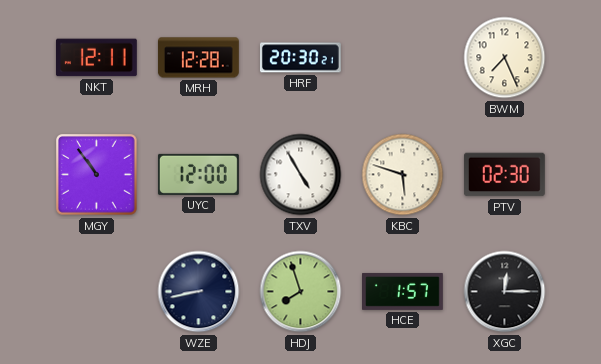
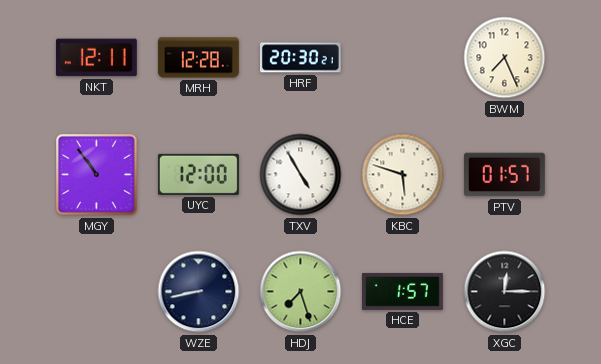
PTV: 02:30 -> 01:57 (504, 175)
HDJ: 7:57 -> 7:27 (301, 292)
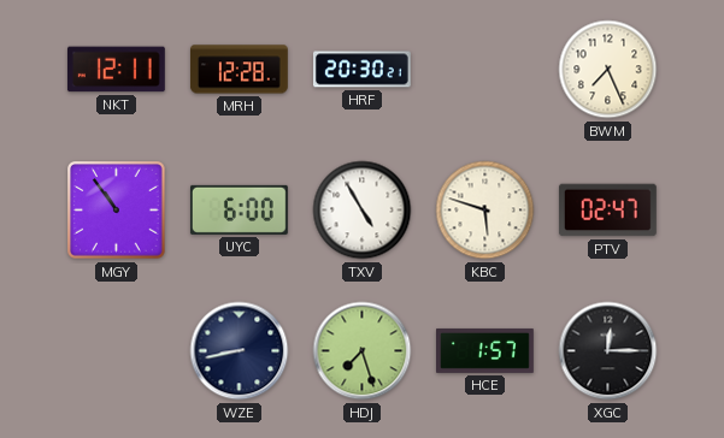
UYC: 12:00 -> 6:00 (239, 209)
PTV: 01:57 -> 02:47 (607, 211)
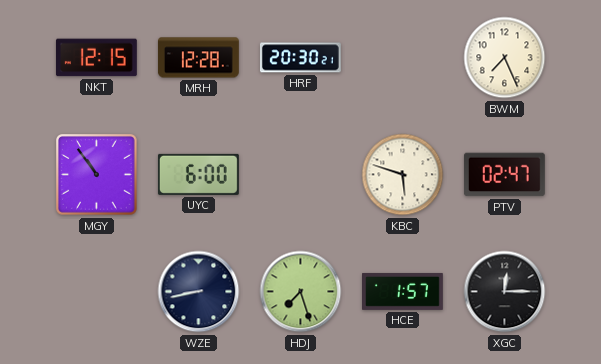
NKT: 12:11 -> 12:15 (96, 58)
TXV: 4:55 -> none (363, 211)
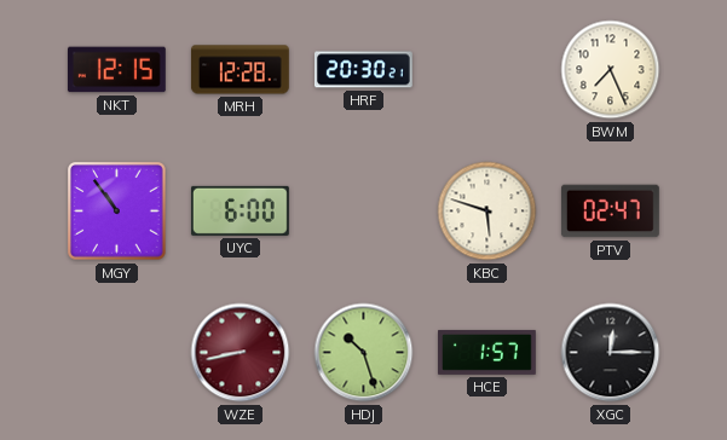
WZE dial: navy -> burgundy (241, 353)
HDJ: 7:27 -> 10:27 (364, 353)
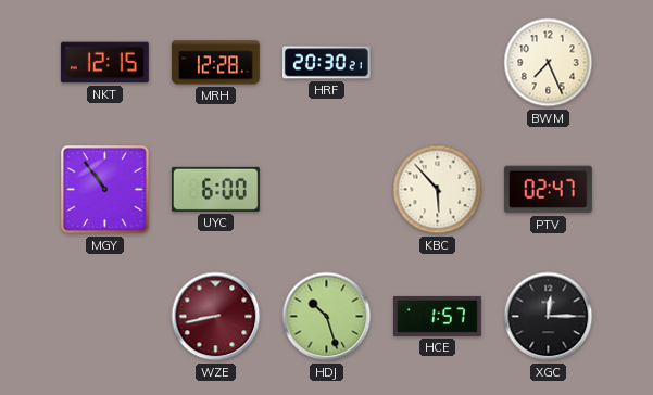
KBC: 5:48 -> 5:53 (438, 190)
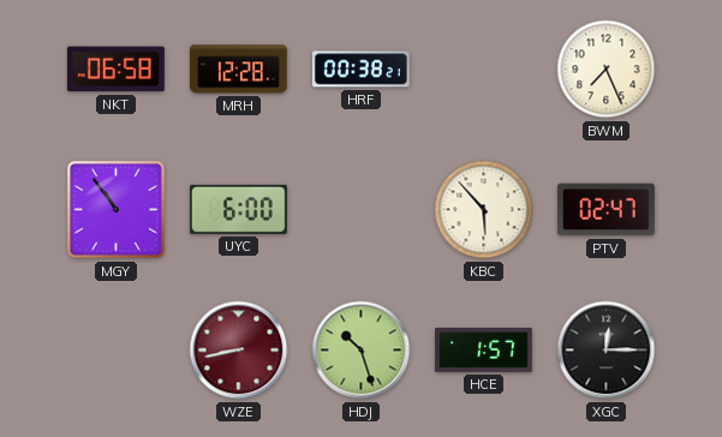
NKT: 12:15 -> 06:58 (115, 70)
HRF: 20:30 -> 00:38 (360, 70)
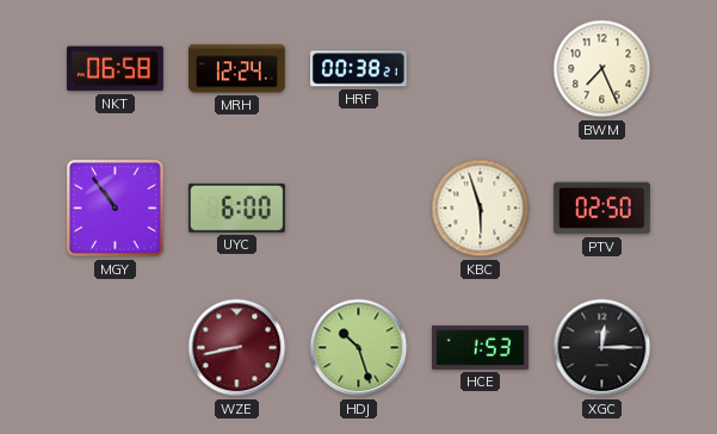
MRH: 12:28 -> 12:24 (237, 69)
KBC: 5:53 -> 5:57 (481, 209)
PTV: 02:47 -> 02:50 (601, 209)
HCE: 1:57 -> 1:53 (481, 347)
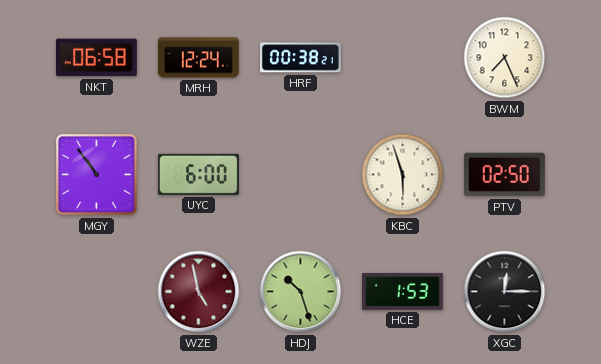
WZE: 8:43 -> 4:58 (199, 292)
